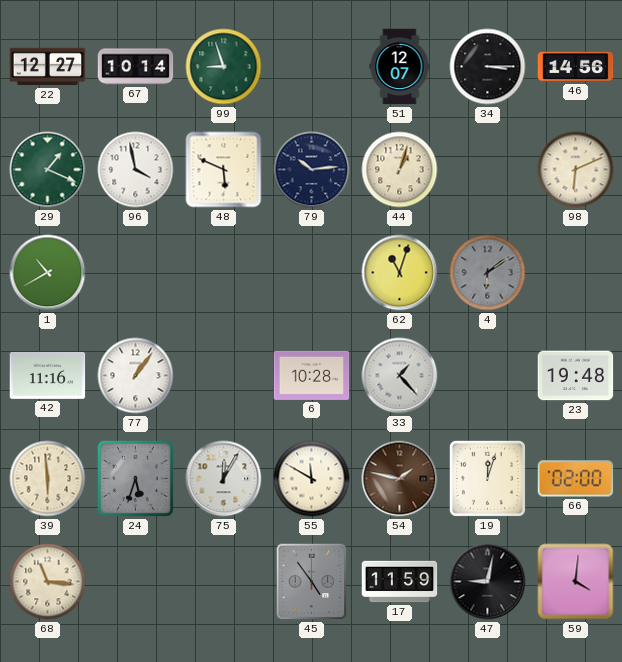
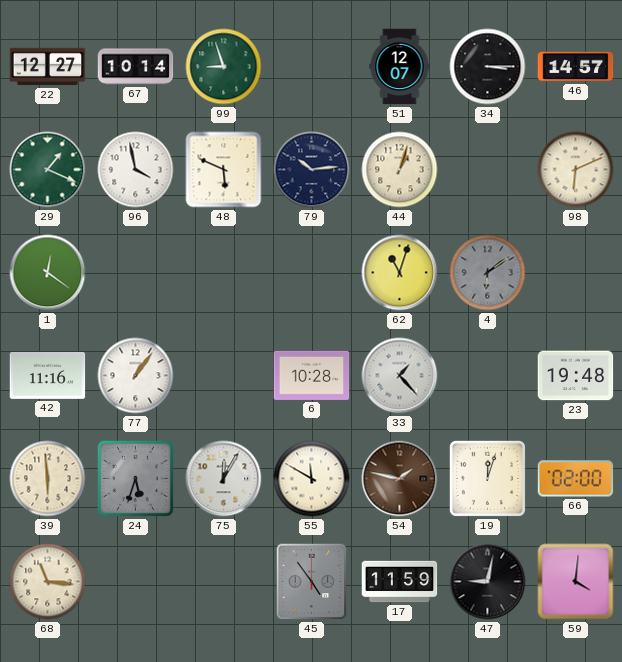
46: 14:56 -> 14:57 (576, 67)
1: 10:40 -> 12:21 (48, 273)
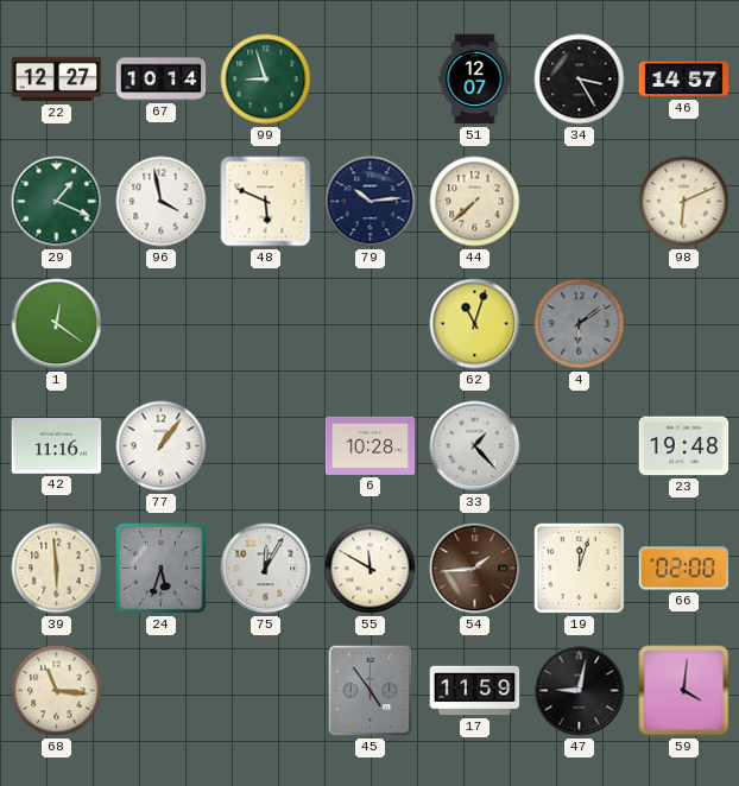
34: 3:15 -> 3:25 (580, 80)
44: 1:03 -> 7:38 (475, 202)
54: 1:47 -> 1:44 (475, 569)
